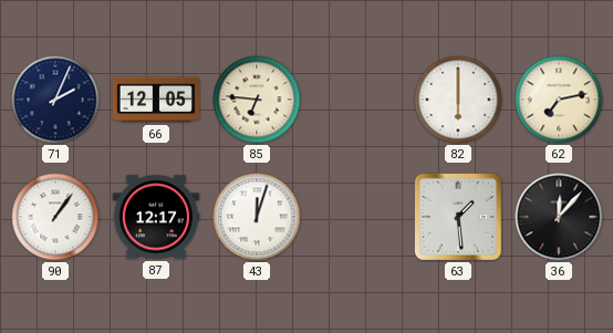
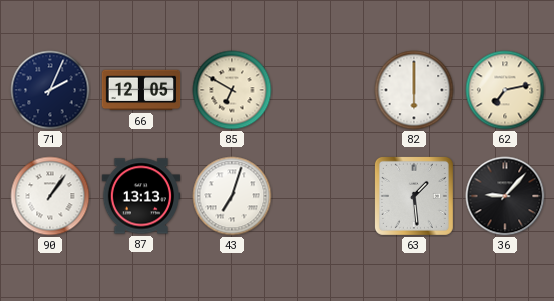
85: 6:46 -> 6:50 (232, 90)
87: 12:17 -> 13:13 (140, 196)
43: 12:03 -> 7:03 (232, 196)
36: 12:07 -> 9:07 (505, 196)
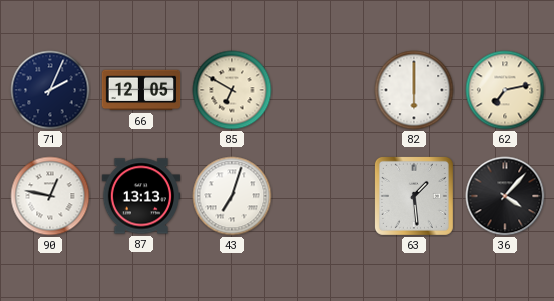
90: 1:06 -> 12:47 (50, 196)
36: 9:07 -> 4:07 (505, 196)
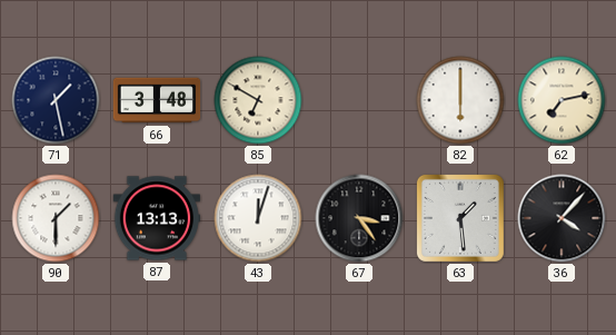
71: 2:04 -> 1:28 (56, 100)
66: 12:05 -> 3:48 (157, 100)
90: 12:47 -> 1:30 (56, 218)
43: 7:03 -> 12:03 (258, 218)
67: none -> 3:24 (359, 218)
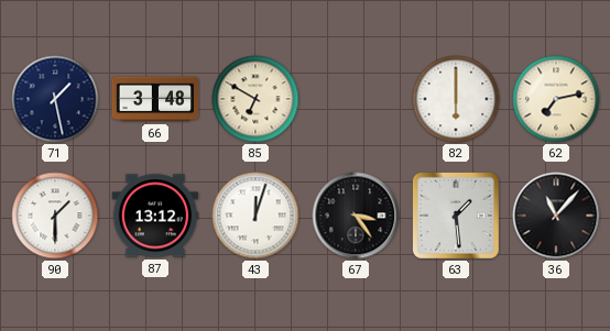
87: 13:13 -> 13:12 (154, 216)
36: 4:07 -> 11:07 (556, 216)
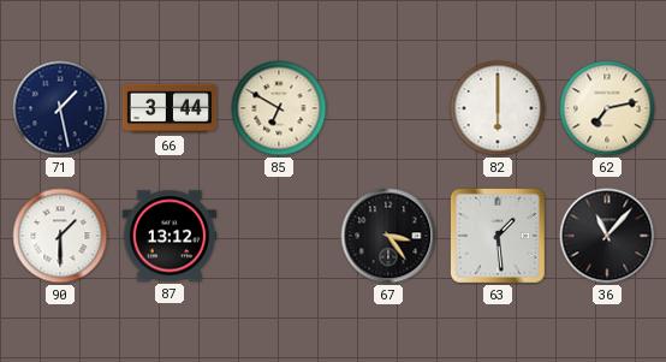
66: 3:48 -> 3:44 (170, 108)
43: 12:03 -> none (255, 216)
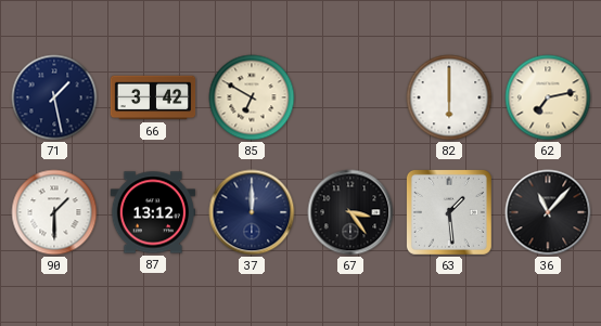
66: 3:44 -> 3:42 (153, 97)
37: none -> 12:00 (252, 212)
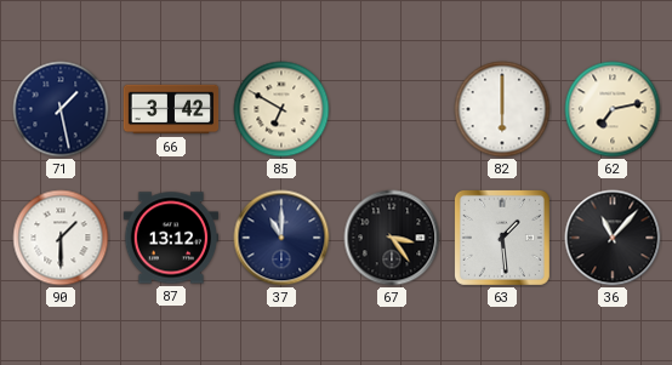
37: 12:00 -> 11:00 (281, 238)
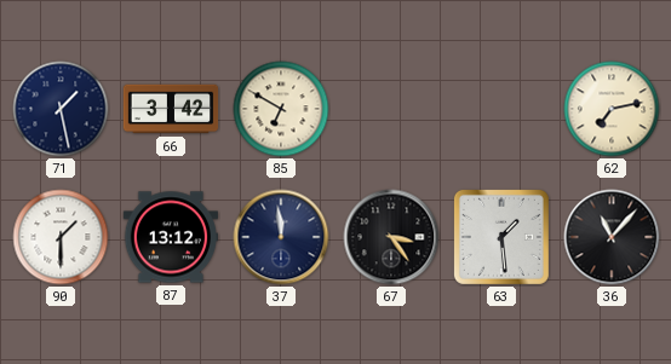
82: 6:00 -> none (502, 109)
37: 11:00 -> 11:59 (281, 237)
